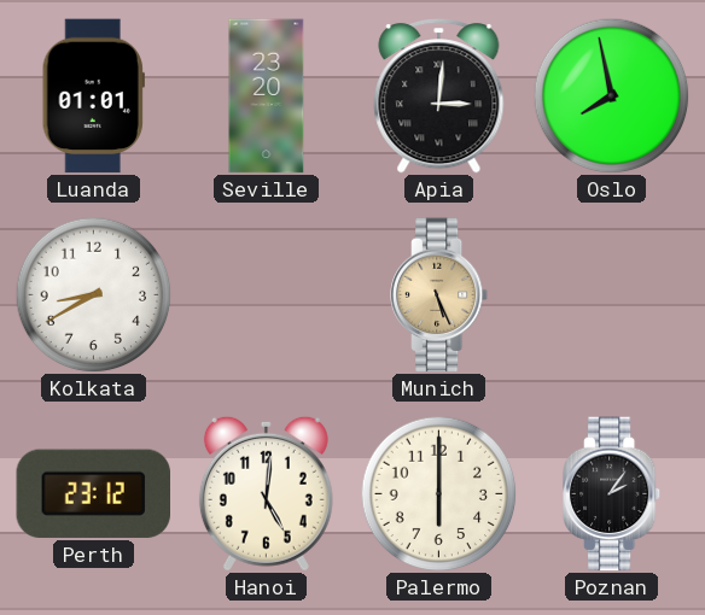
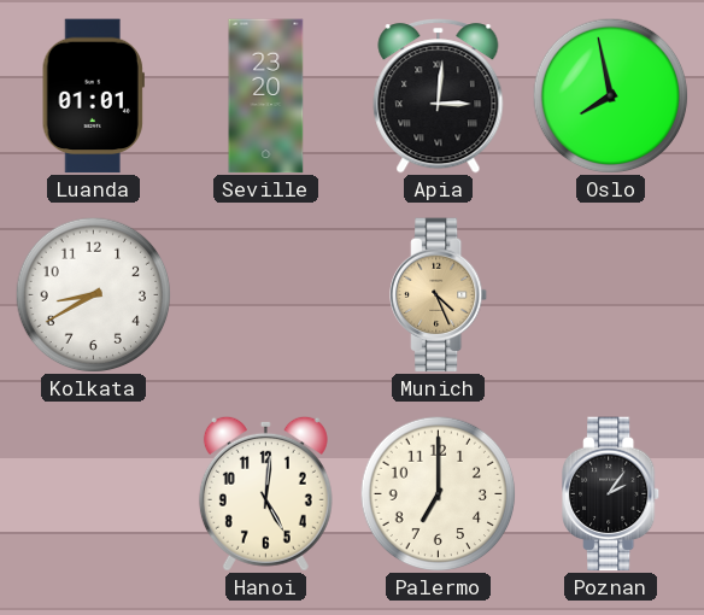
Munich: 5:26 -> 4:26 (440, 295)
Perth: 23:12 -> none (93, 493)
Palermo: 6:00 -> 7:00 (438, 493)
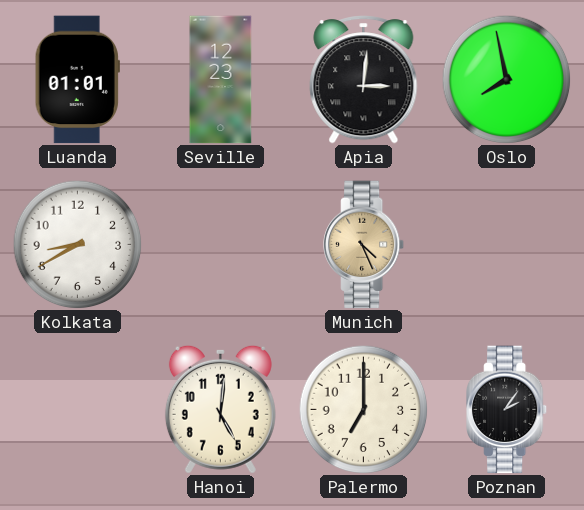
Seville: 23:20 -> 12:23 (221, 80)
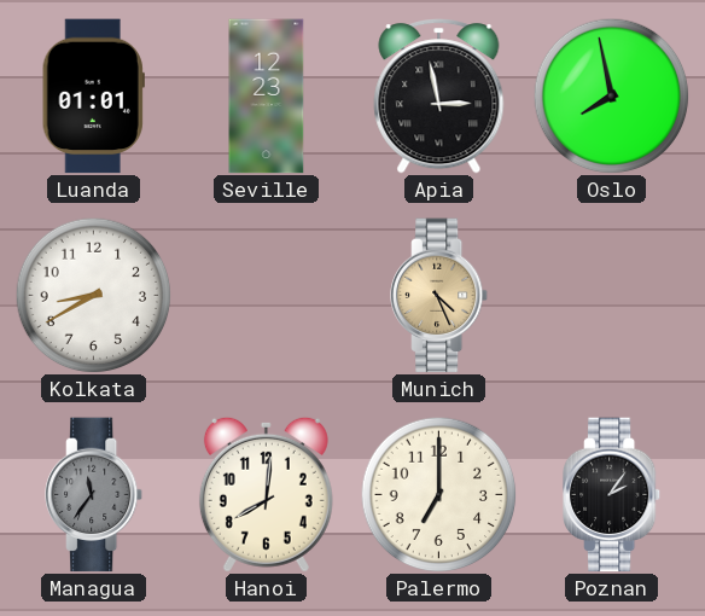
Apia: 3:01 -> 2:58 (439, 97)
Managua: none -> 11:36 (95, 495)
Hanoi: 5:01 -> 8:01 (266, 494)
